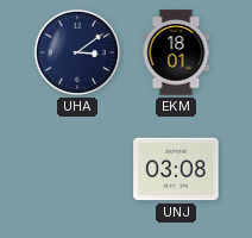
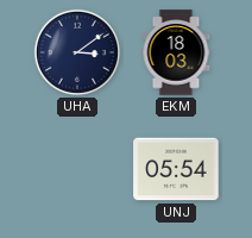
EKM: 18:01 -> 18:03 (176, 52)
UNJ: 03:08 -> 05:54 (176, 169)
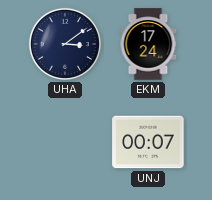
EKM: 18:03 -> 17:24 (148, 44)
UNJ: 05:54 -> 00:07 (148, 142)
